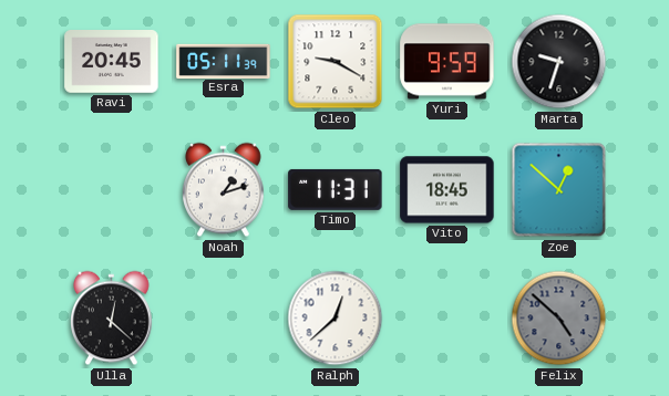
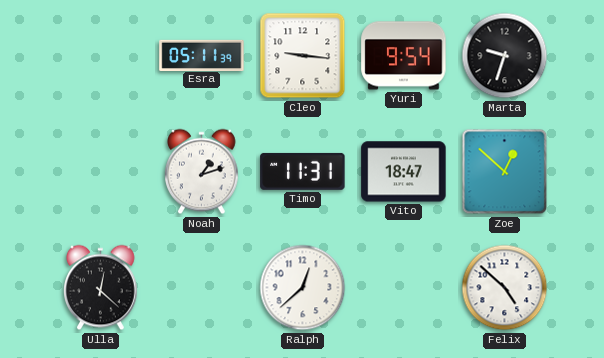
Ravi: 20:45 -> none (112, 62)
Cleo: 9:20 -> 9:16 (303, 56)
Yuri: 9:59 -> 9:54 (404, 56)
Vito: 18:45 -> 18:47 (404, 172)
Felix dial: grey -> white (505, 288)
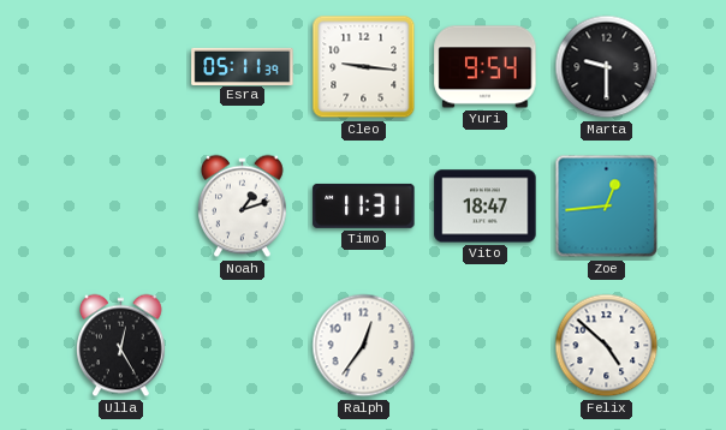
Marta: 9:33 -> 9:30 (607, 67)
Zoe: 12:52 -> 12:44 (607, 207)
Ulla: 12:22 -> 12:25 (121, 346)
Ralph: 12:38 -> 12:36 (364, 346)
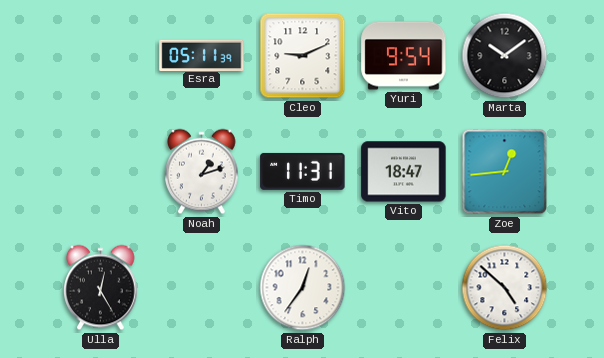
Cleo: 9:16 -> 9:11 (303, 56)
Marta: 9:30 -> 10:09 (505, 56)
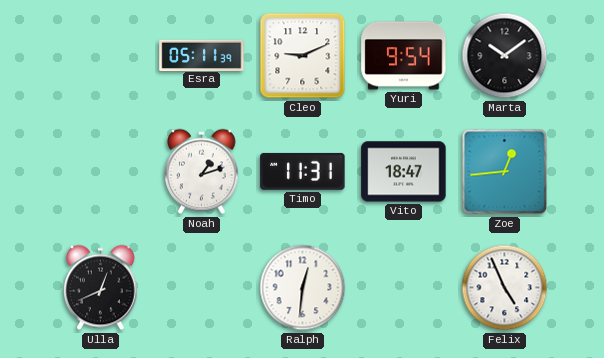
Ulla: 12:25 -> 12:41 (101, 288)
Ralph: 12:36 -> 12:31 (303, 288)
Felix: 4:52 -> 4:56 (505, 288)
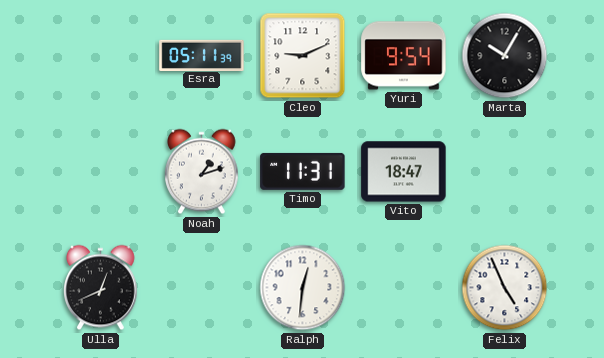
Marta: 10:09 -> 10:05 (505, 56)
Zoe: 12:44 -> none (505, 172)
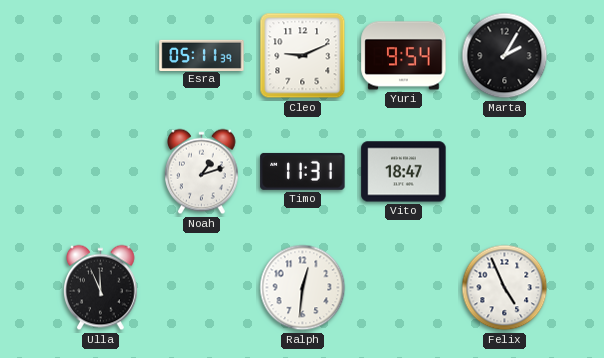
Marta: 10:05 -> 2:05 (505, 56)
Ulla: 12:41 -> 11:56 (101, 288)
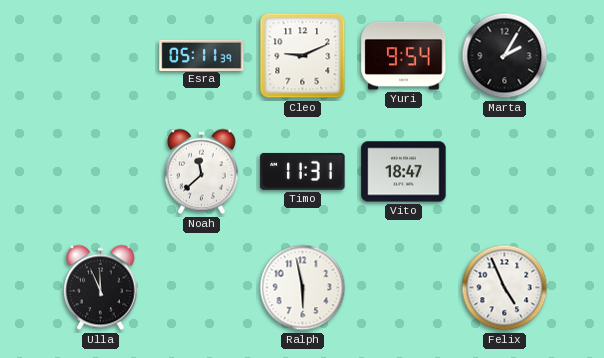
Noah: 1:12 -> 11:38 (202, 172)
Ralph: 12:31 -> 5:58 (303, 288)
